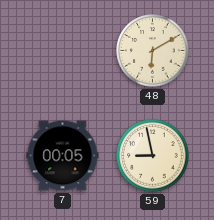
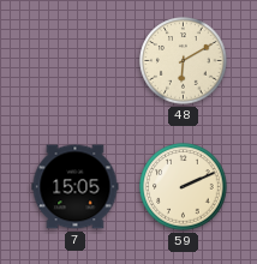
7: 00:05 -> 15:05 (76, 187)
59: 8:58 -> 2:11 (184, 187)
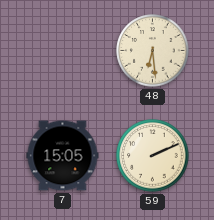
48: 6:10 -> 6:29 (153, 51)
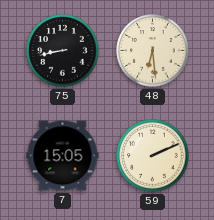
75: none -> 8:43 (63, 51)
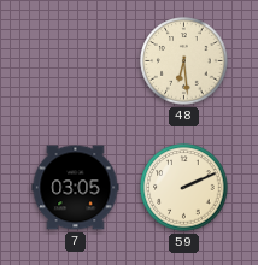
75: 8:43 -> none (63, 51)
7: 15:05 -> 03:05 (76, 188)
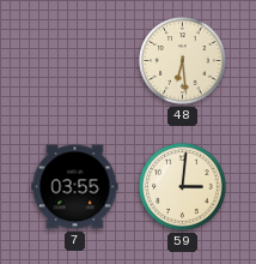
7: 03:05 -> 03:55 (75, 187)
59: 2:11 -> 3:01 (183, 187)
